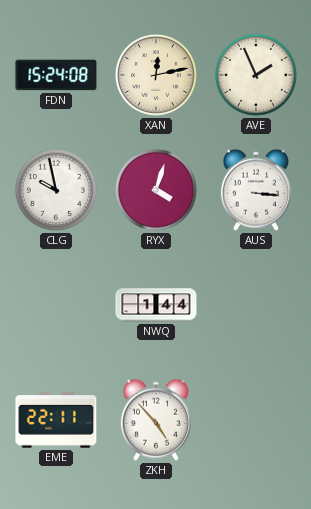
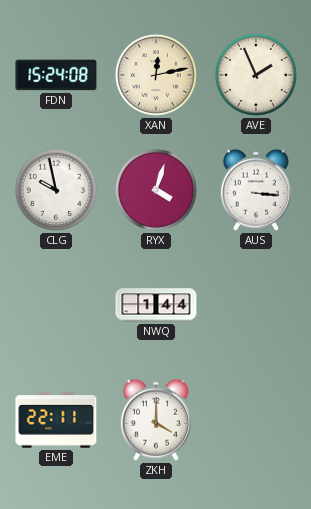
ZKH: 4:53 -> 4:00 (156, 420)
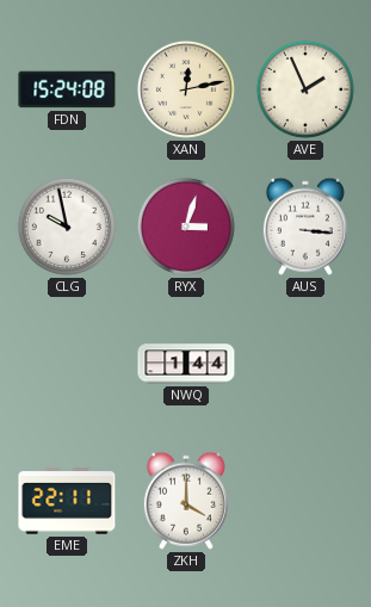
RYX: 4:03 -> 3:03 (186, 227)
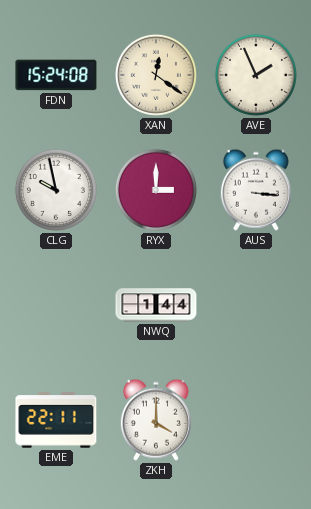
XAN: 12:13 -> 12:21 (156, 75)
RYX: 3:03 -> 3:00 (156, 190)
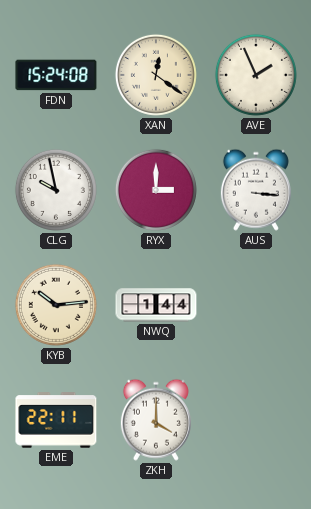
KYB: none -> 10:14 (56, 305)
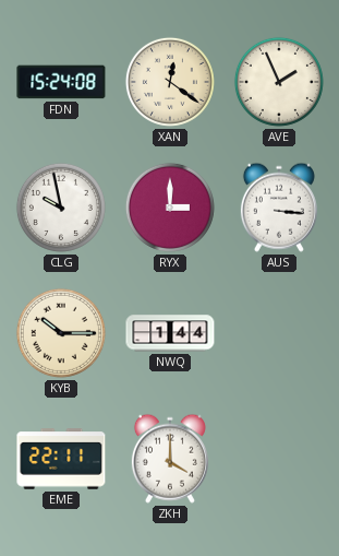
KYB: 10:14 -> 10:15 (61, 333)
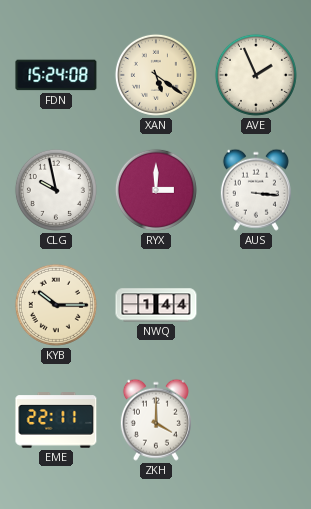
XAN: 12:21 -> 5:21 (156, 75)
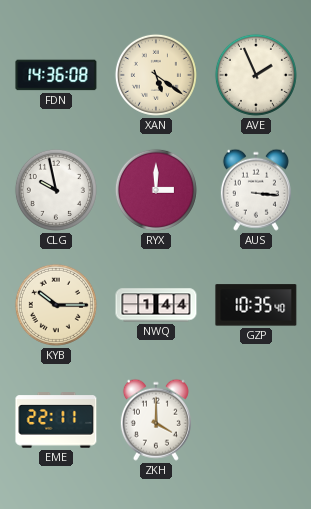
FDN: 15:24 -> 14:36 (56, 75)
GZP: none -> 10:35 (256, 305)
